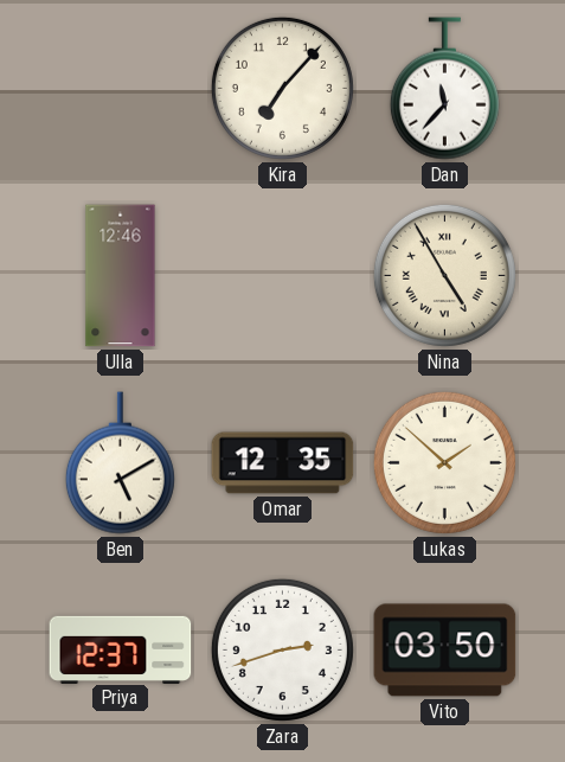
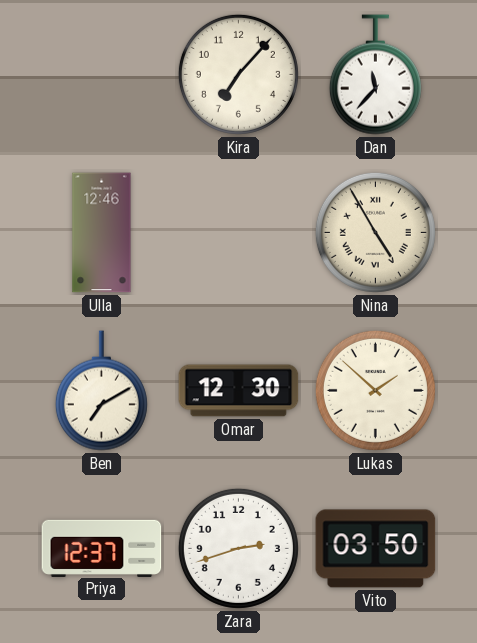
Ben: 5:10 -> 7:10 (101, 391)
Omar: 12:35 -> 12:30 (239, 391)
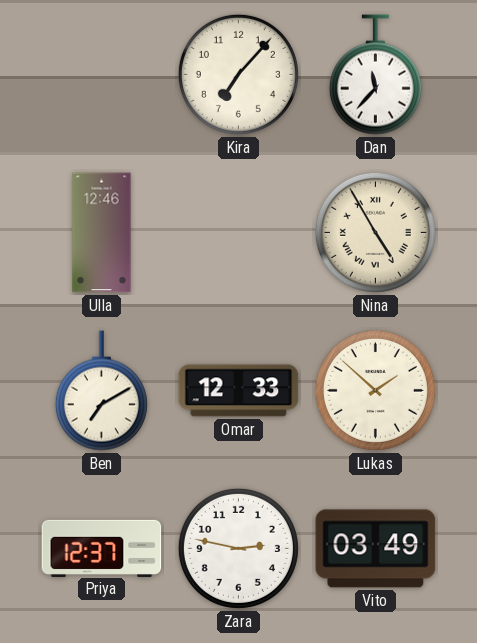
Omar: 12:30 -> 12:33 (239, 391)
Zara: 2:42 -> 2:47 (238, 548)
Vito: 03:50 -> 03:49 (376, 549)
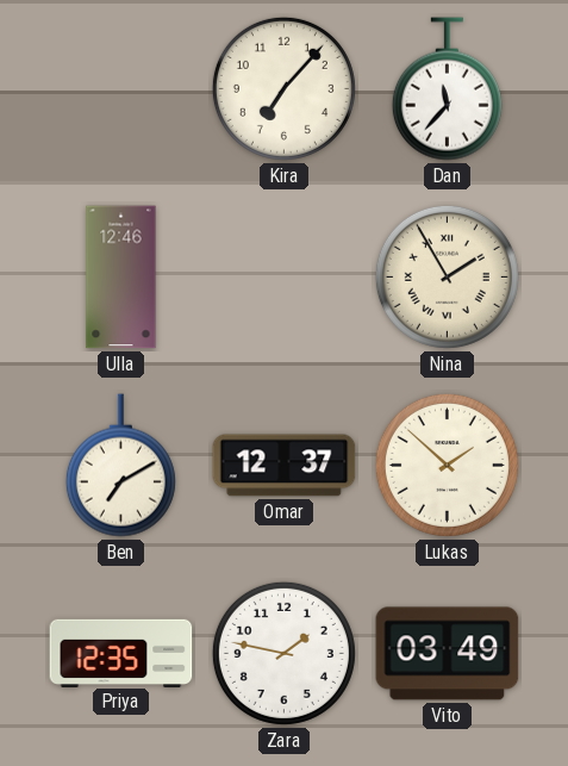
Nina: 4:55 -> 1:55 (447, 276)
Omar: 12:33 -> 12:37 (285, 466)
Priya: 12:37 -> 12:35 (121, 653)
Zara: 2:47 -> 1:47 (283, 653)
